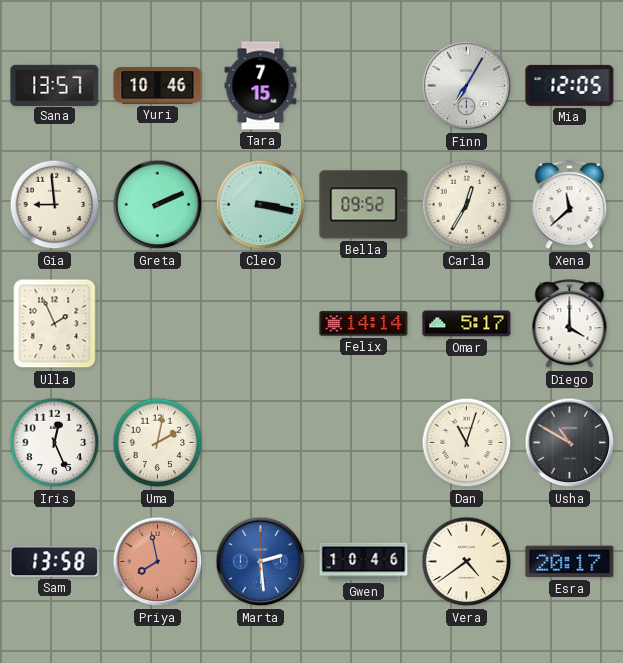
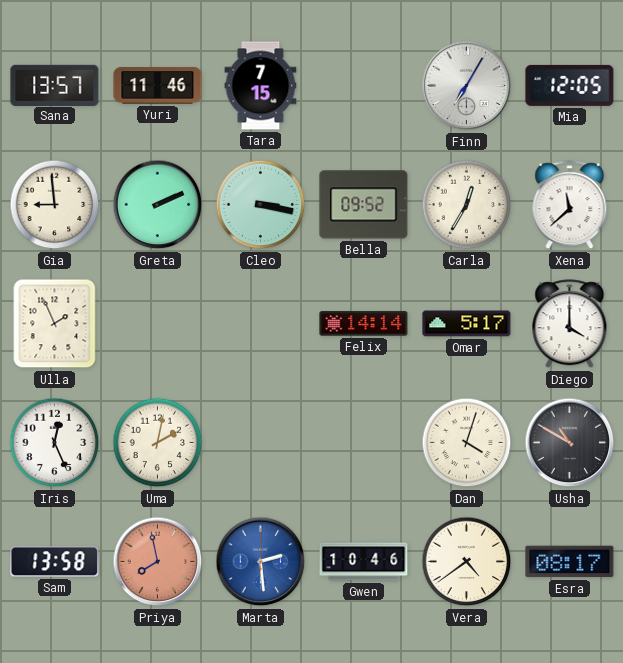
Yuri: 10:46 -> 11:46 (158, 86)
Dan: 11:03 -> 4:03 (467, 443)
Esra: 20:17 -> 08:17 (570, 562)
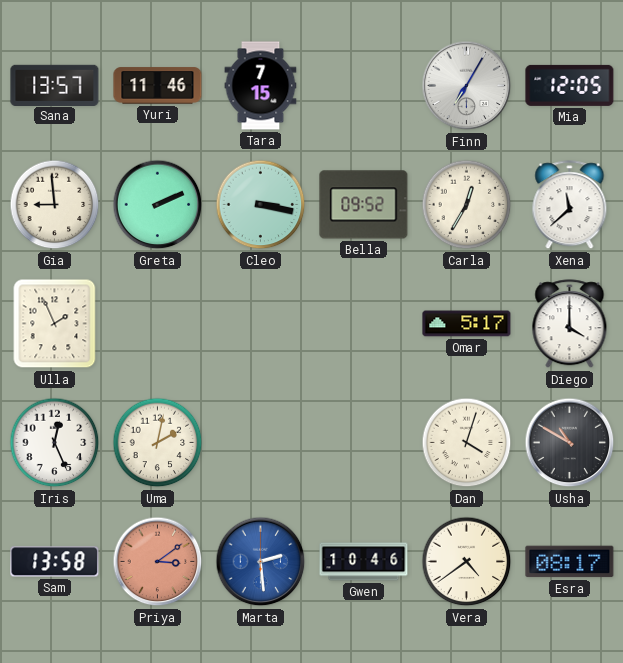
Felix: 14:14 -> none (364, 324)
Priya: 7:58 -> 3:09 (158, 562)
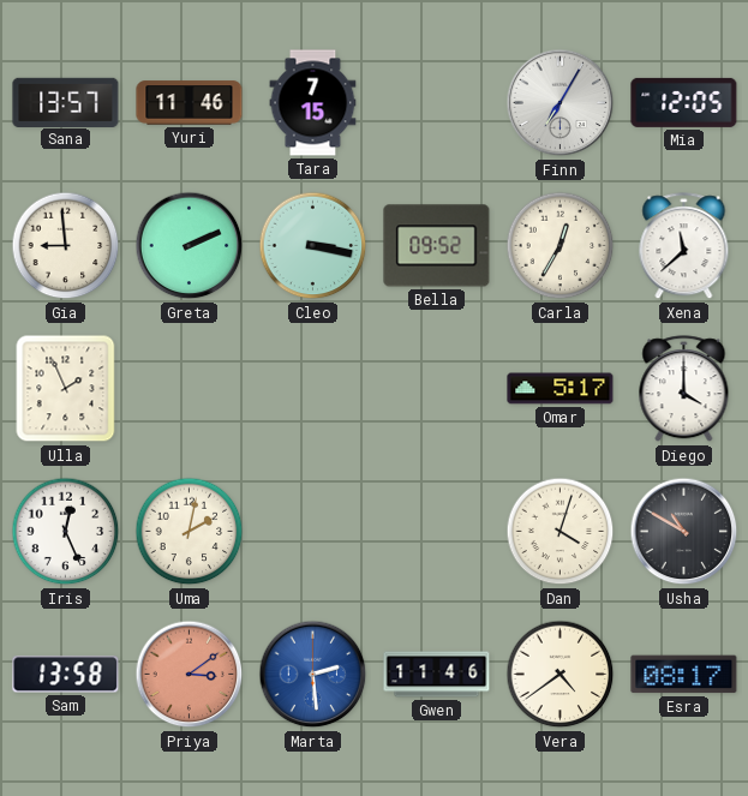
Gwen: 10:46 -> 11:46 (437, 675)
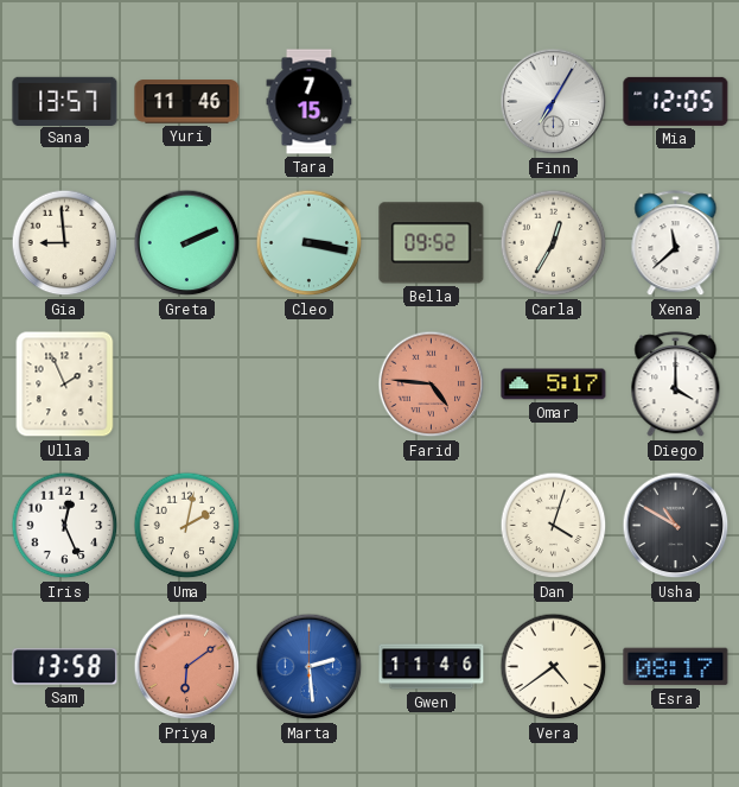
Farid: none -> 4:46 (432, 385)
Priya: 3:09 -> 6:09 (187, 667)
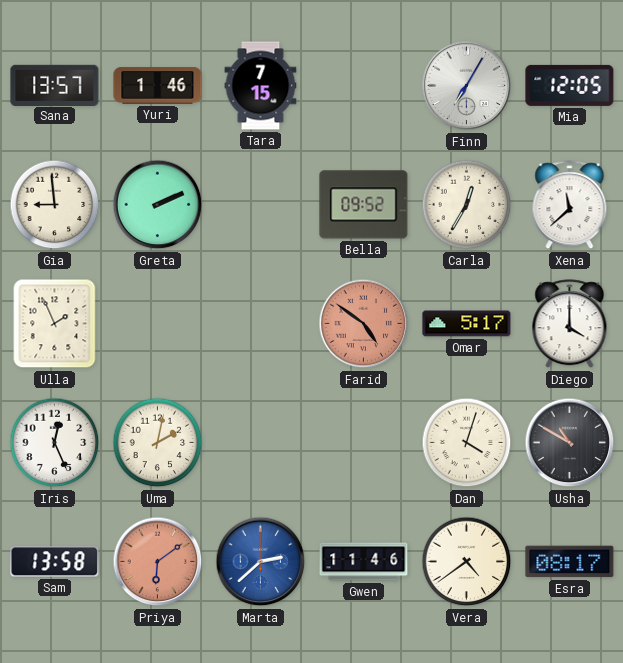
Yuri: 11:46 -> 1:46 (158, 86)
Cleo: 3:17 -> none (310, 243)
Farid: 4:46 -> 4:51 (364, 324)
Marta: 2:29 -> 2:38 (261, 562)
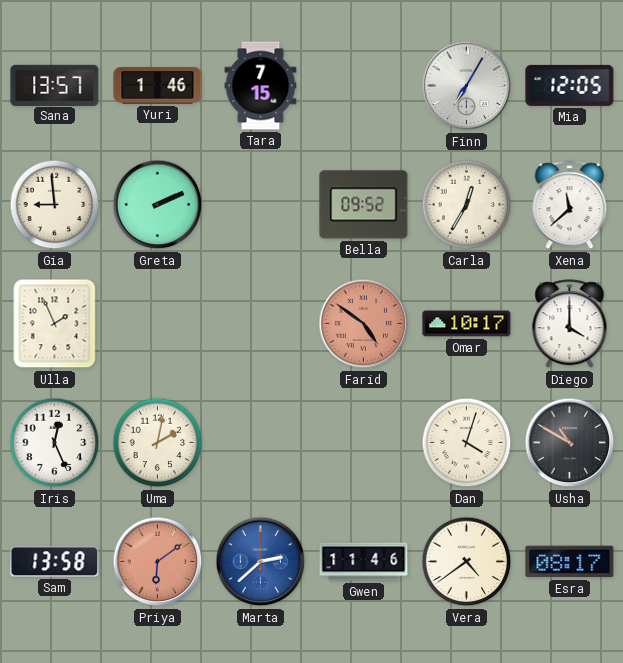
Omar: 5:17 -> 10:17 (467, 324)
